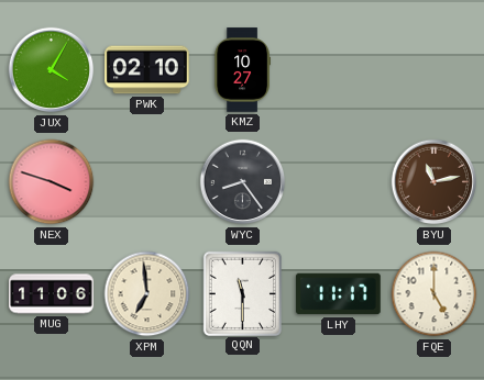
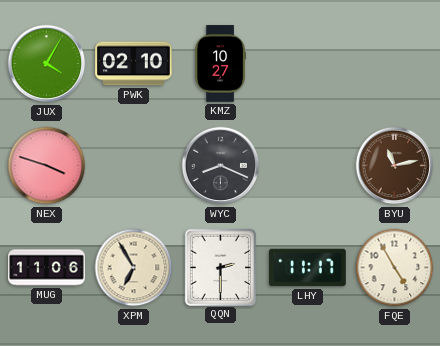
WYC: 8:24 -> 8:19 (221, 166)
XPM: 6:59 -> 6:55 (134, 268)
QQN: 11:30 -> 2:30 (220, 267)
FQE: 5:00 -> 4:55 (395, 268)
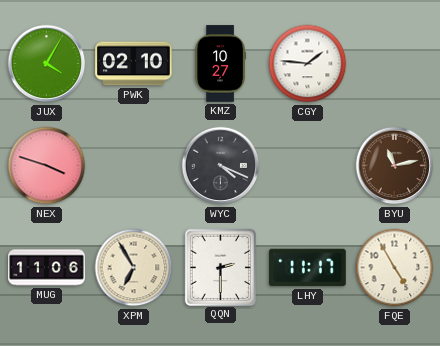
CGY: none -> 1:46 (308, 64)
WYC: 8:19 -> 4:19 (221, 166)
